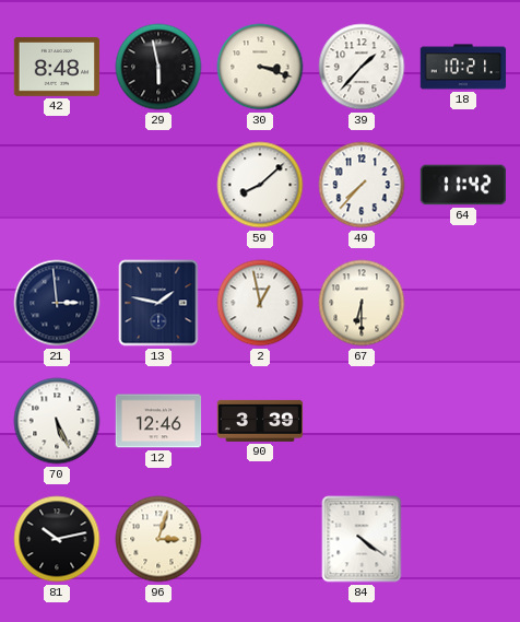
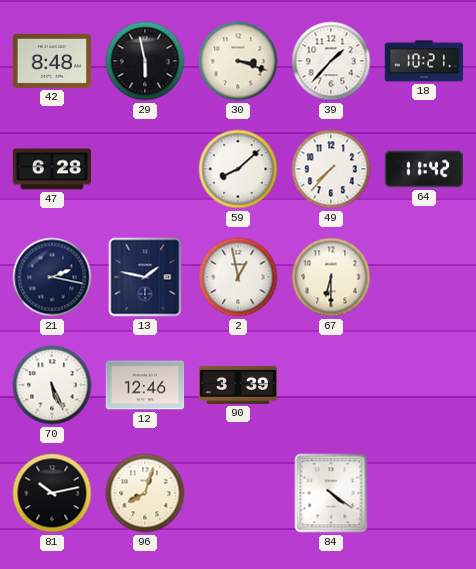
47: none -> 6:28 (52, 169)
21: 2:59 -> 2:17 (52, 277)
96: 3:03 -> 8:03 (145, 493)
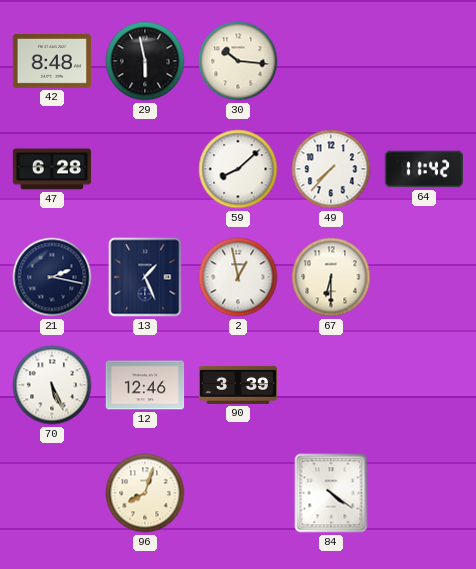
30: 3:18 -> 10:16 (238, 61)
39: 1:37 -> none (331, 61)
18: 10:21 -> none (424, 61)
13: 1:47 -> 1:26 (145, 277)
81: 10:13 -> none (52, 493)
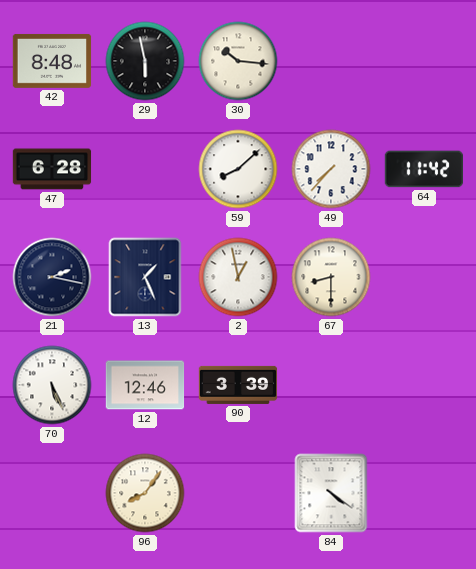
67: 6:30 -> 8:30 (331, 277)
96: 8:03 -> 8:06 (145, 493)
